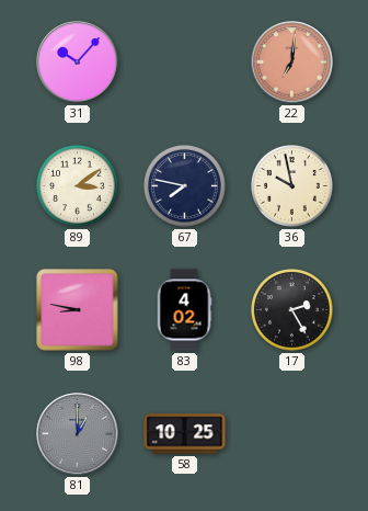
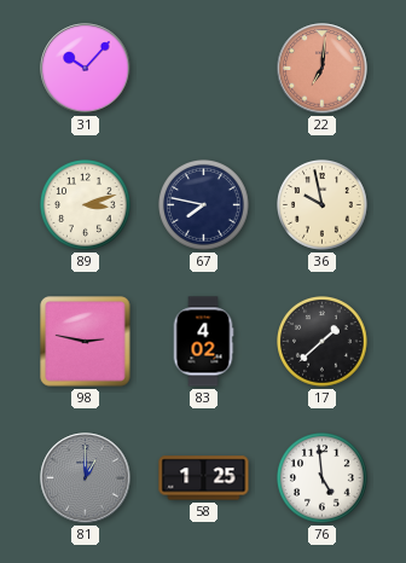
89: 3:09 -> 3:12 (86, 205)
98: 8:47 -> 2:47 (86, 342)
17: 2:25 -> 1:38 (323, 342)
58: 10:25 -> 1:25 (204, 478)
76: none -> 4:59 (323, 478)
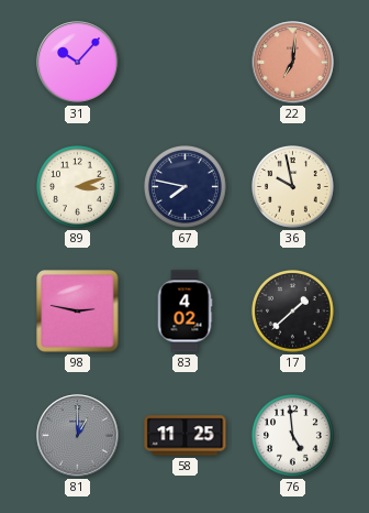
58: 1:25 -> 11:25 (186, 436)
